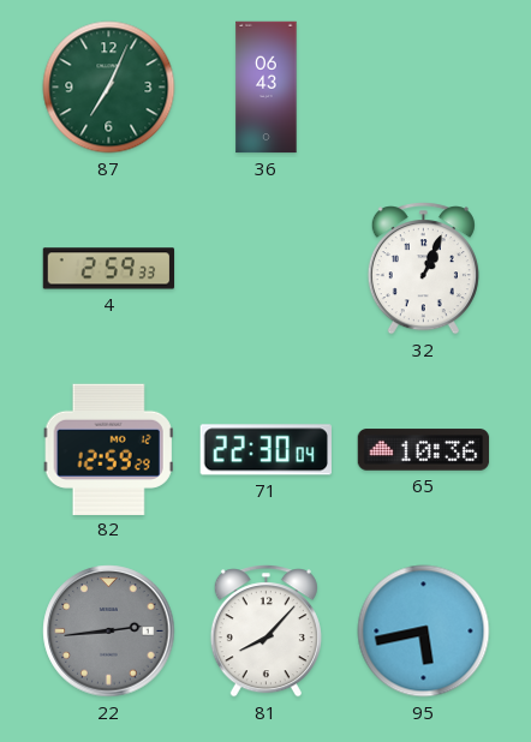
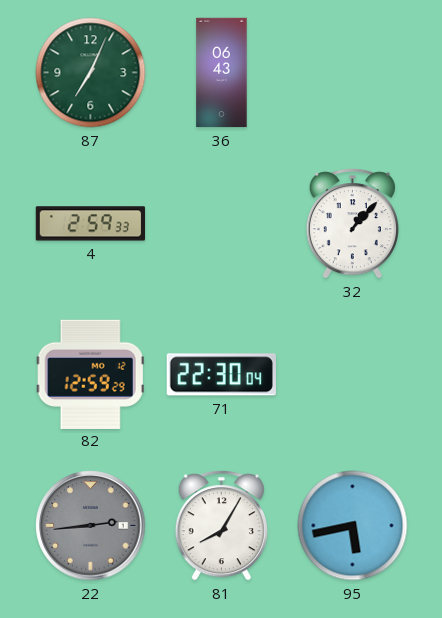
32: 1:04 -> 1:07 (352, 224)
65: 10:36 -> none (424, 450)
81: 8:07 -> 8:05 (221, 526)
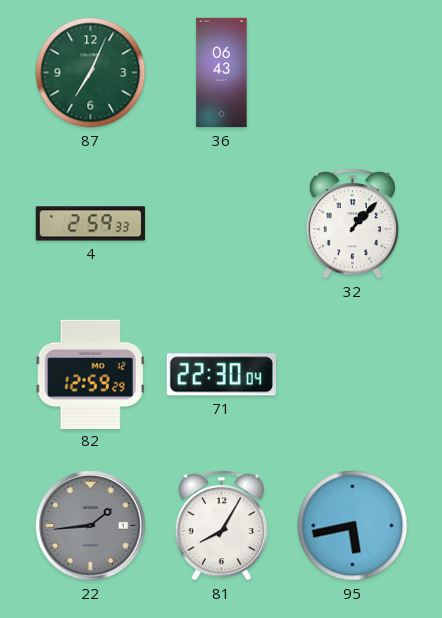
22: 2:44 -> 1:44 (91, 526)
